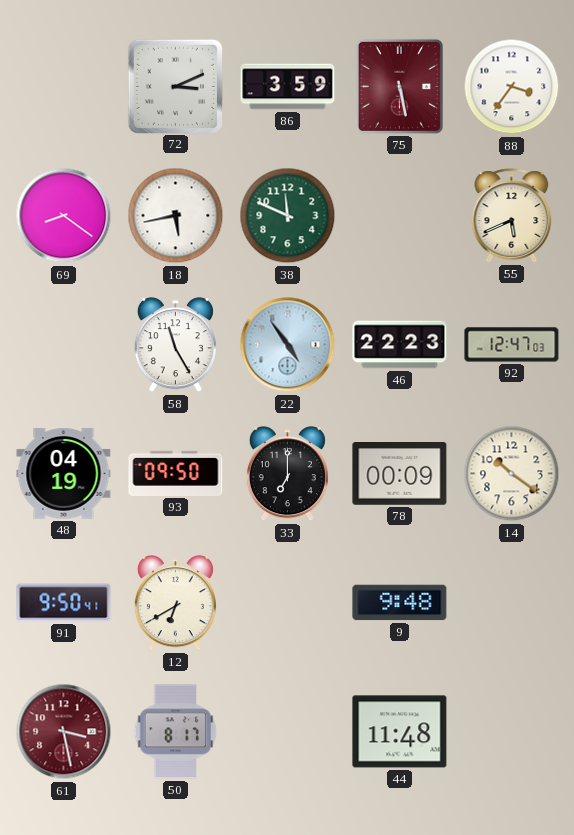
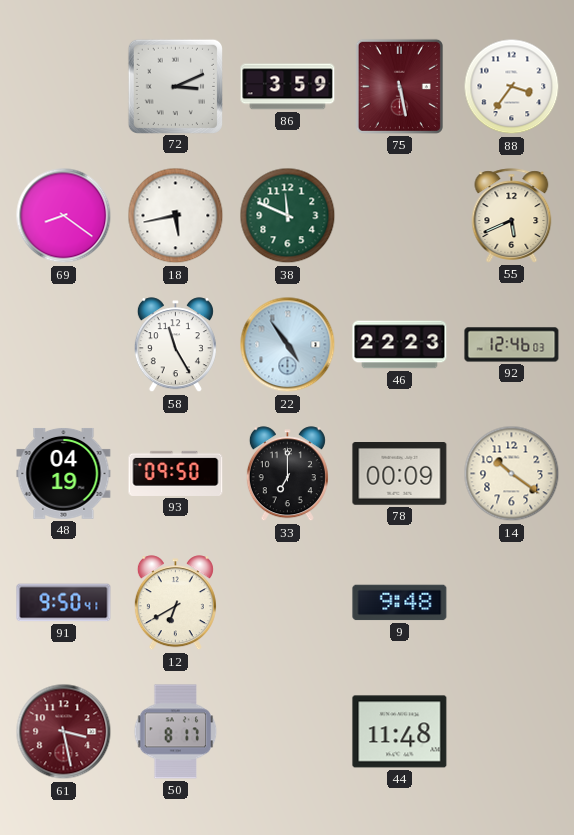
92: 12:47 -> 12:46 (512, 345)
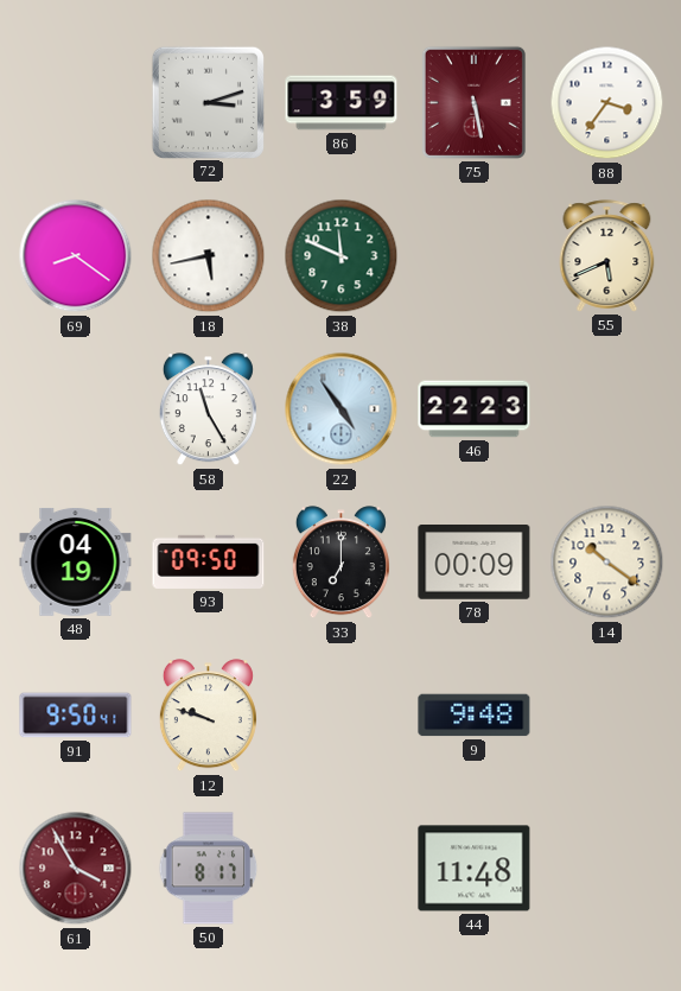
72: 3:11 -> 3:12 (208, 102)
92: 12:46 -> none (512, 345)
12: 6:40 -> 9:48 (208, 716)
61: 3:28 -> 3:55 (76, 869)
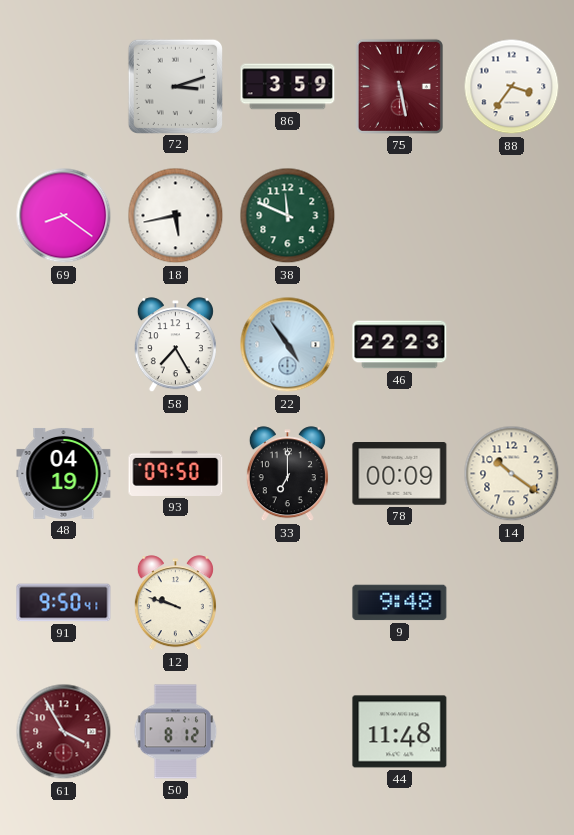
55: 5:41 -> none (607, 256)
58: 11:25 -> 7:25 (175, 345)
50: 8:17 -> 8:12 (176, 732)
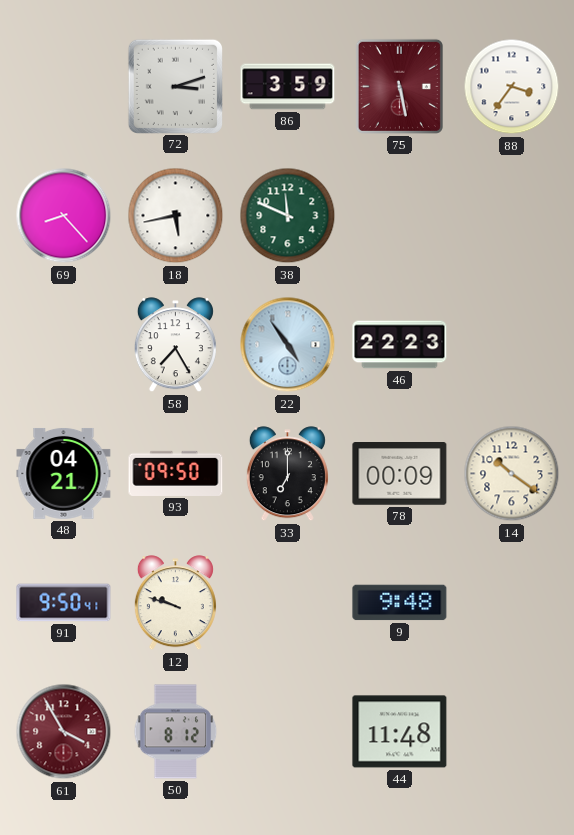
69: 8:21 -> 8:23 (64, 216)
48: 04:19 -> 04:21 (64, 474)
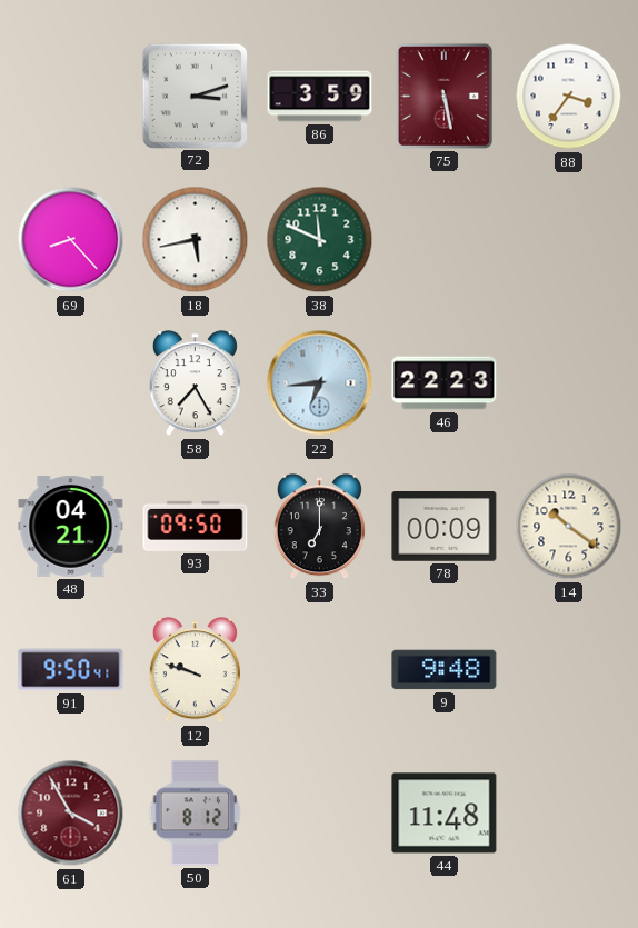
22: 4:54 -> 6:44 (320, 383)
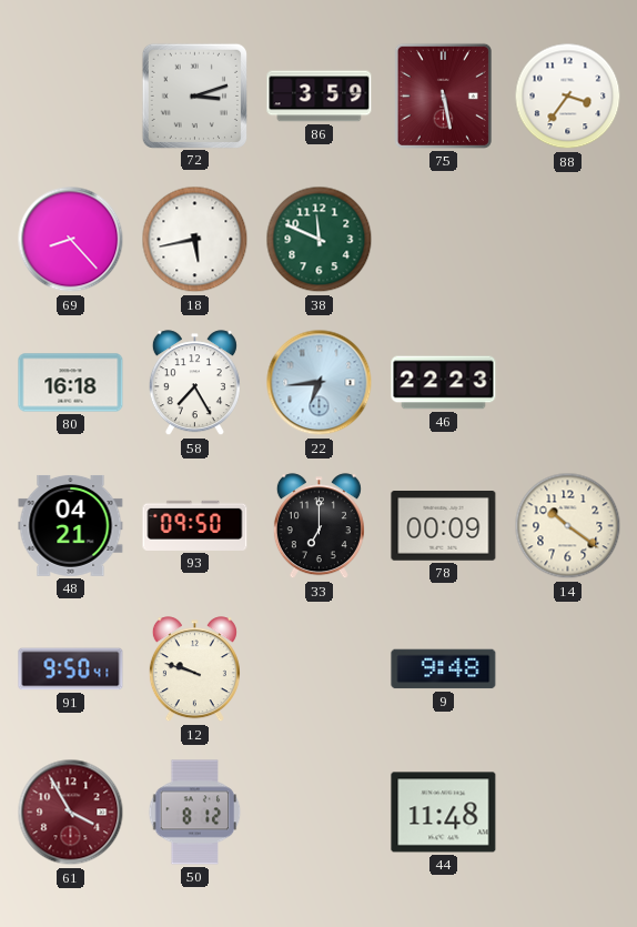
80: none -> 16:18 (71, 383)
